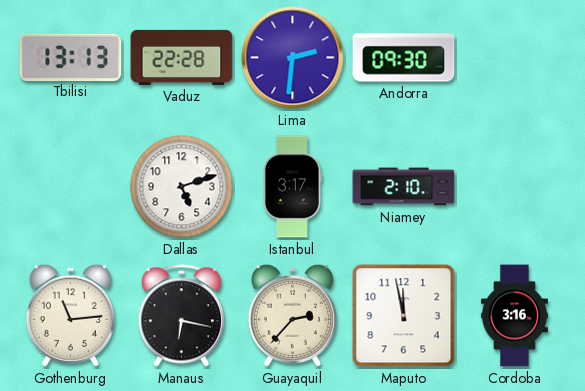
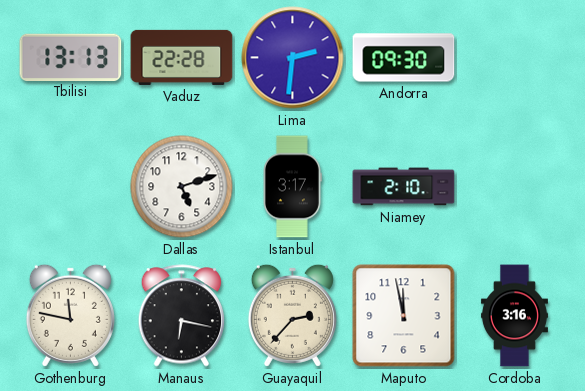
Gothenburg: 11:14 -> 11:47 (70, 315)
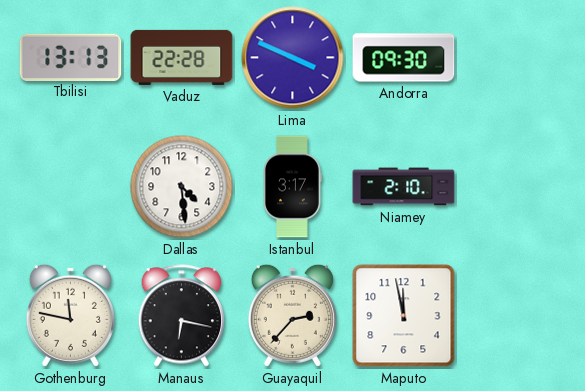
Lima: 2:31 -> 3:49 (293, 58)
Dallas: 5:12 -> 4:29 (182, 187)
Cordoba: 3:16 -> none (514, 316)
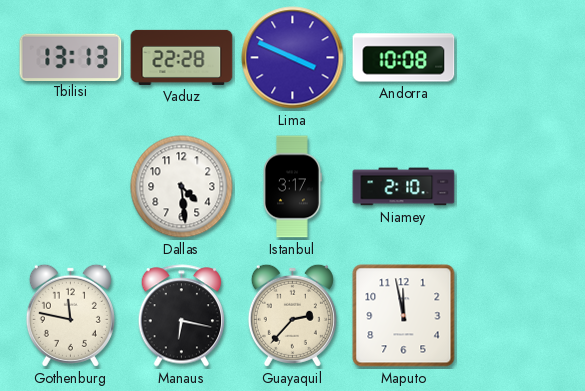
Andorra: 09:30 -> 10:08 (404, 58)
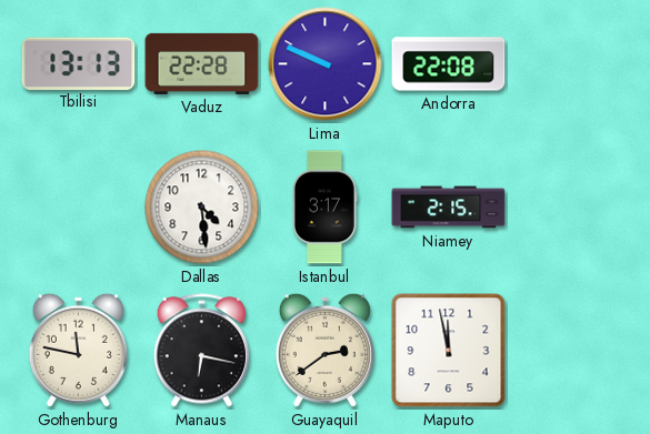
Lima: 3:49 -> 9:49 (326, 64)
Andorra: 10:08 -> 22:08 (449, 64)
Niamey: 2:10 -> 2:15 (449, 208)
Guayaquil: 2:37 -> 2:39 (324, 350)
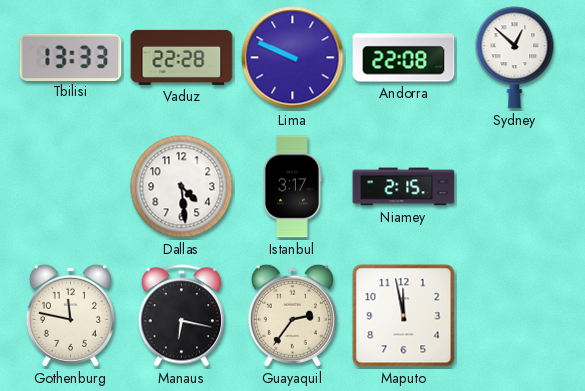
Tbilisi: 13:13 -> 13:33 (71, 57)
Sydney: none -> 12:52 (515, 58)
Guayaquil: 2:39 -> 2:36 (292, 315)
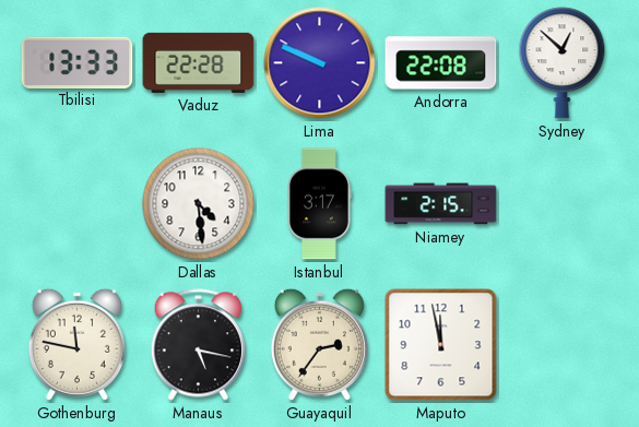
Manaus: 6:17 -> 5:17 (199, 345)
